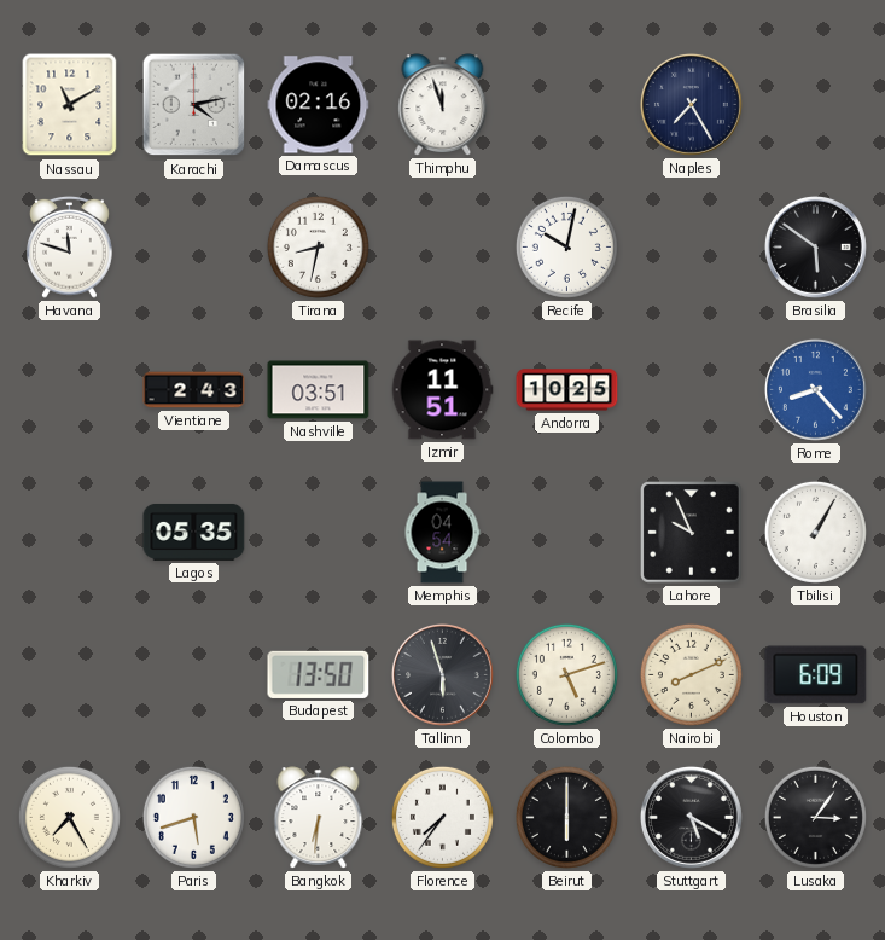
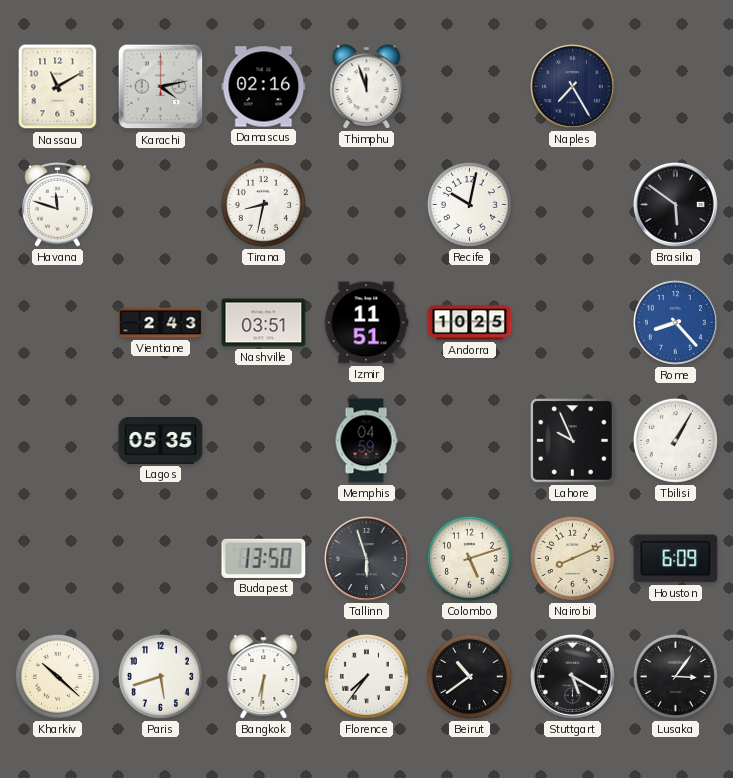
Memphis: 04:54 -> 04:59 (366, 441)
Kharkiv: 7:25 -> 10:22 (57, 676)
Beirut: 6:00 -> 10:39 (469, 676)
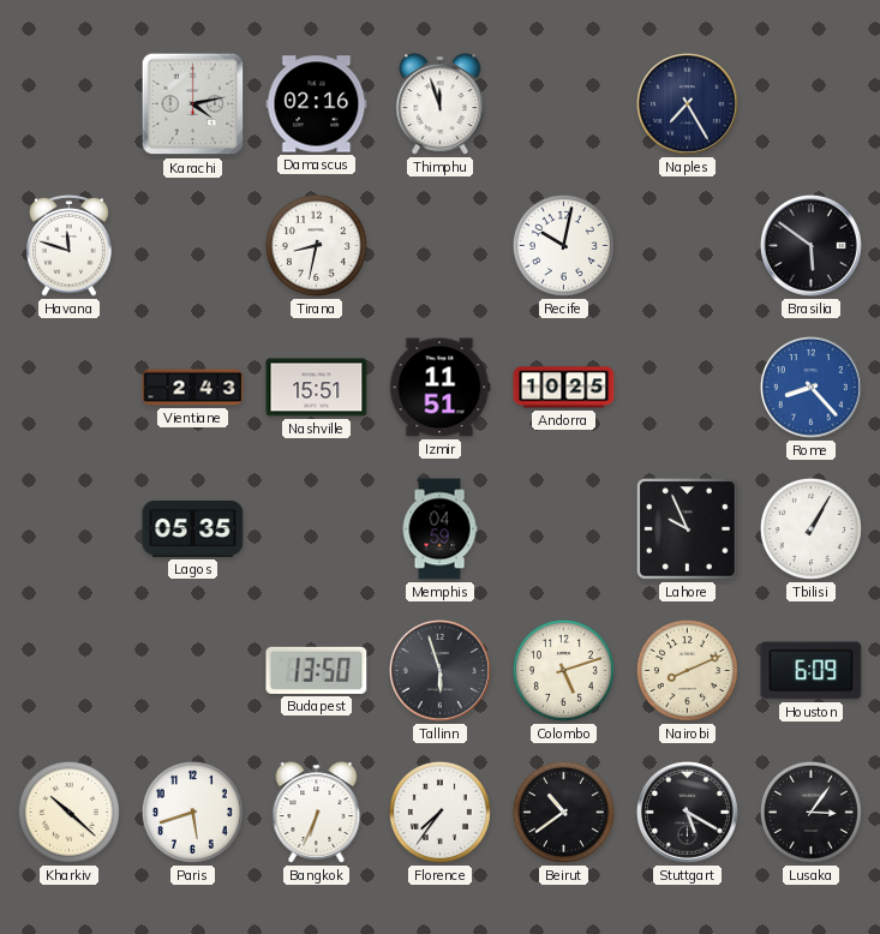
Nassau: 11:10 -> none (58, 87)
Nashville: 03:51 -> 15:51 (317, 388)
Bangkok: 6:31 -> 6:34 (317, 813)
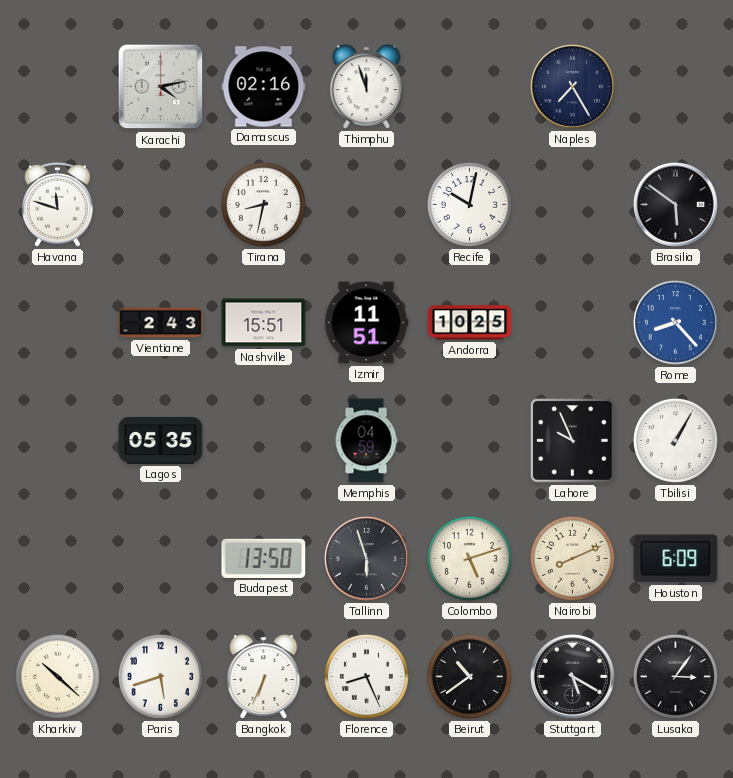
Florence: 7:36 -> 8:26 (366, 676)
